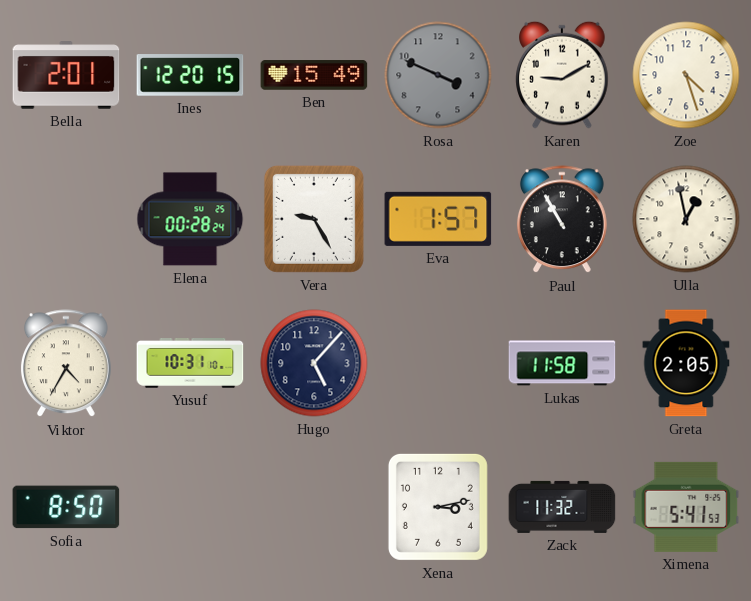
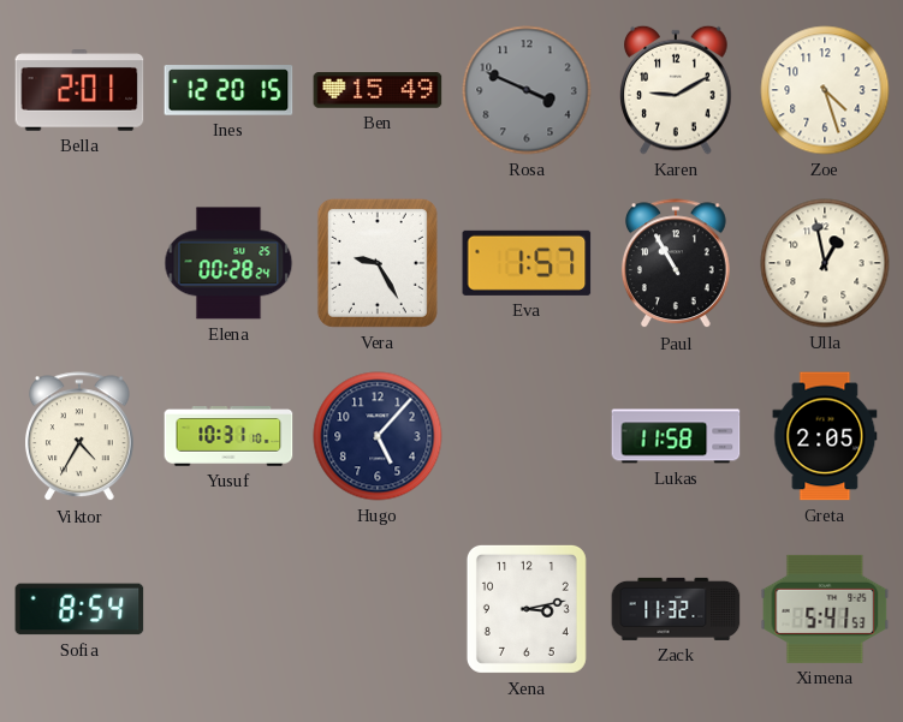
Sofia: 8:50 -> 8:54 (79, 609)
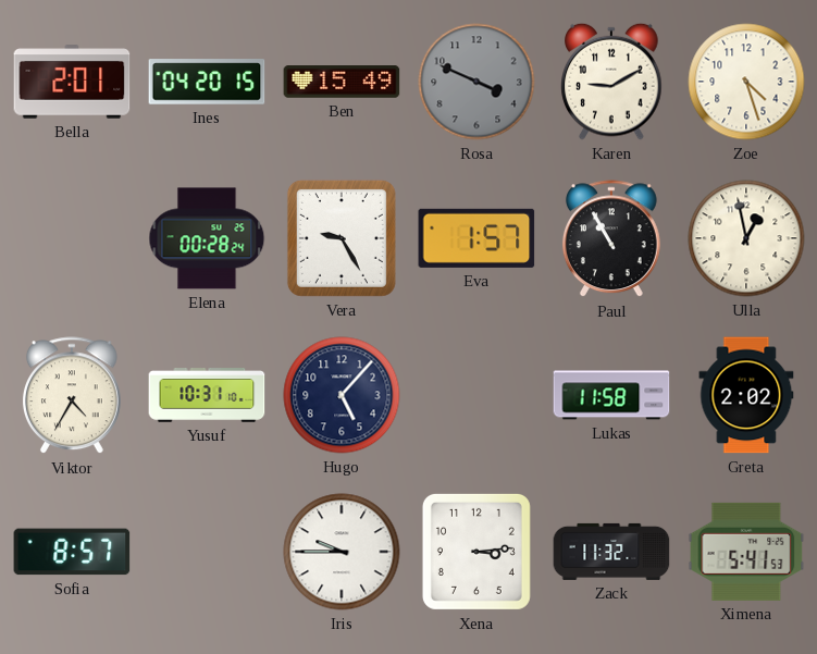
Ines: 12:20 -> 04:20 (207, 82)
Greta: 2:05 -> 2:02 (746, 395)
Sofia: 8:54 -> 8:57 (72, 552)
Iris: none -> 9:45 (342, 552)
Xena: 3:13 -> 3:14 (476, 552)
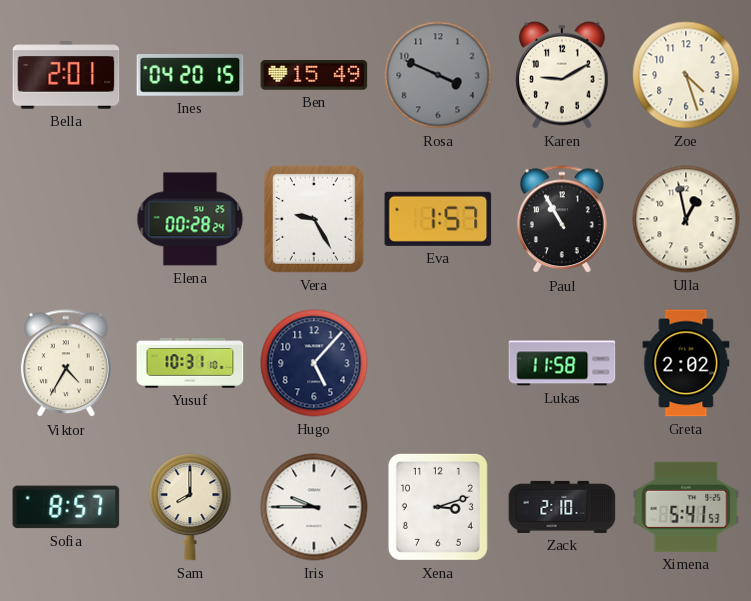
Sam: none -> 8:00 (190, 508)
Xena: 3:14 -> 3:12 (438, 507)
Zack: 11:32 -> 2:10 (562, 507)
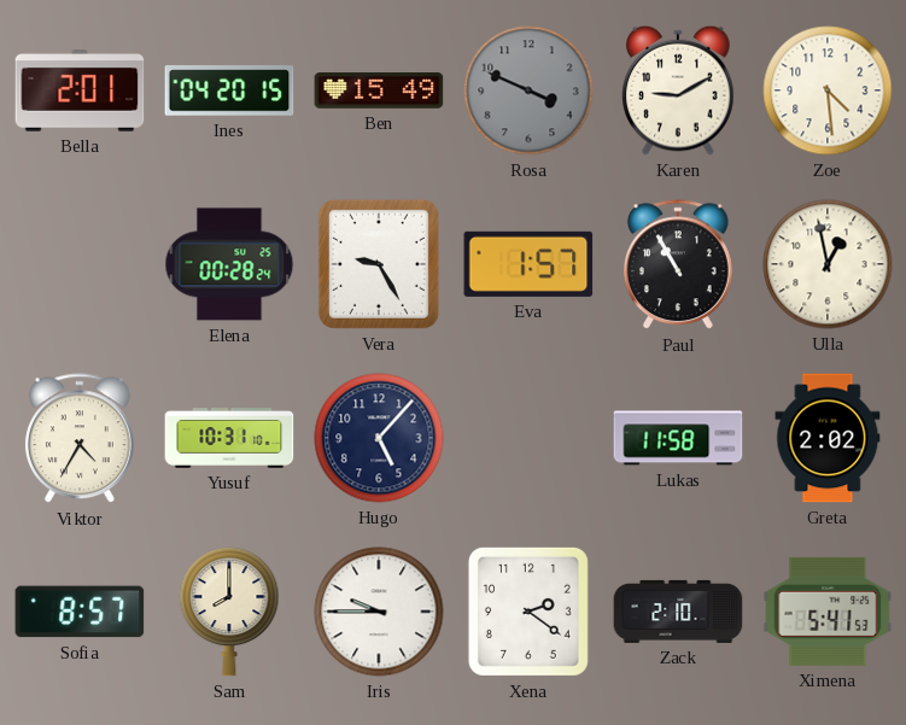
Zoe: 4:27 -> 4:29 (828, 90)
Xena: 3:12 -> 2:21 (528, 612)
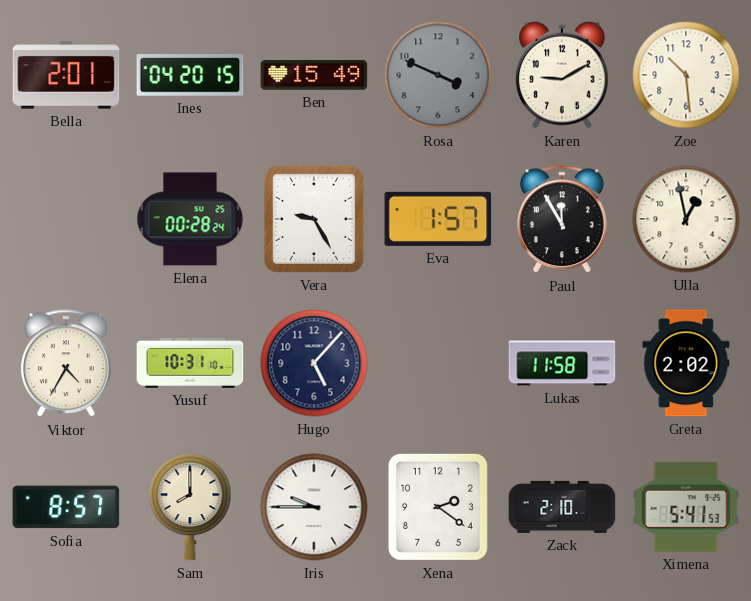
Zoe: 4:29 -> 10:29 (686, 75)
Paul: 10:55 -> 11:55 (562, 220)
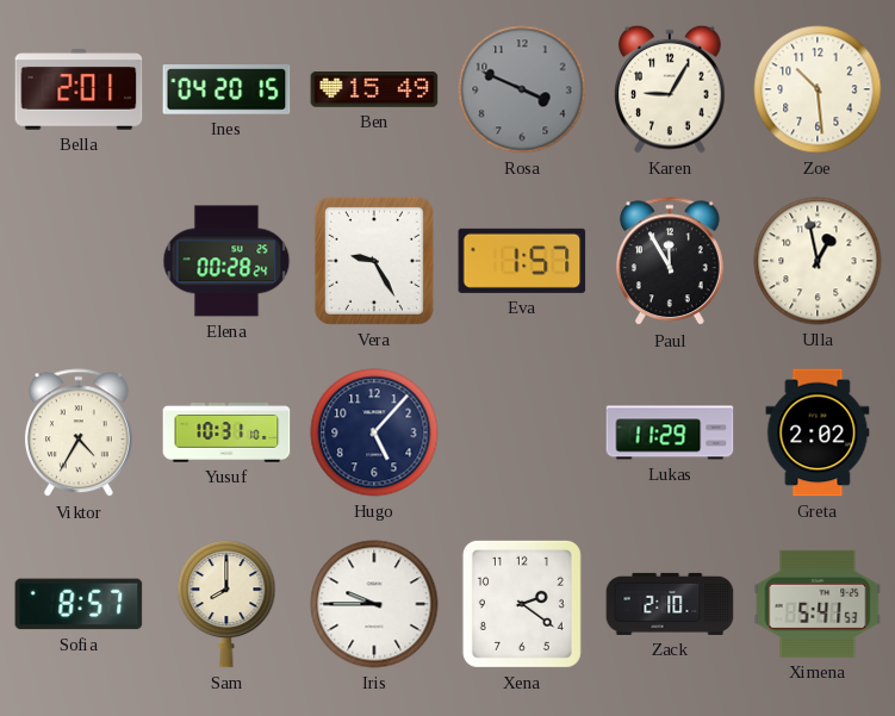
Karen: 9:10 -> 9:05 (670, 89)
Lukas: 11:58 -> 11:29 (670, 432)
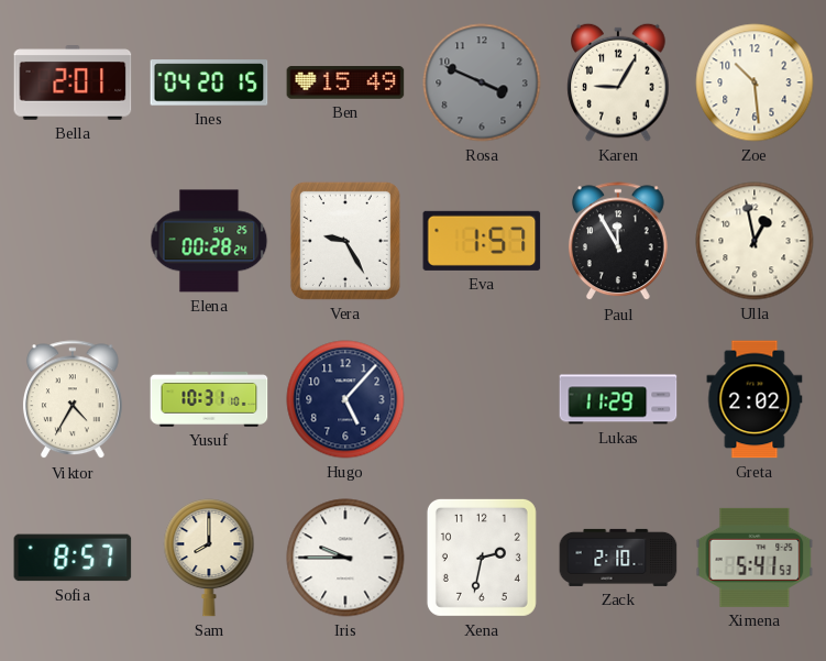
Xena: 2:21 -> 2:32 (482, 558)
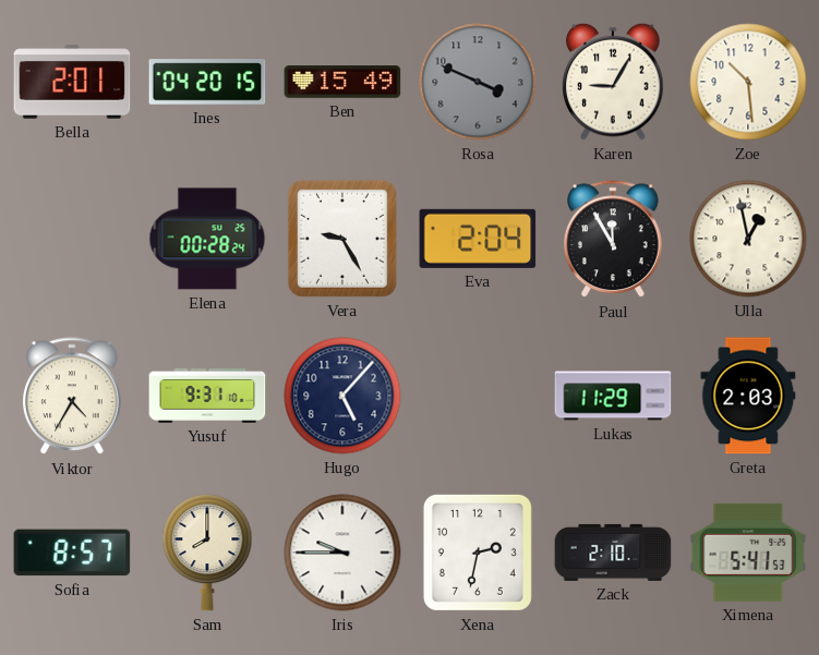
Eva: 1:57 -> 2:04 (478, 239)
Yusuf: 10:31 -> 9:31 (207, 396)
Greta: 2:02 -> 2:03 (748, 396)
